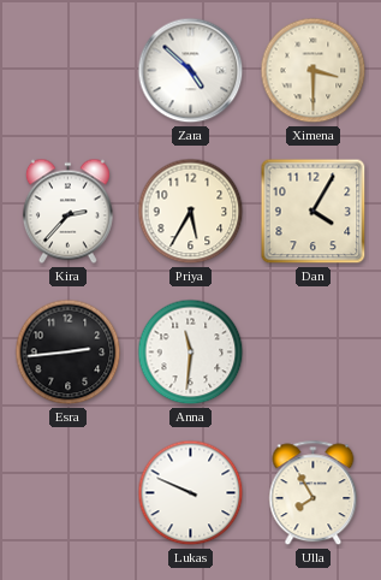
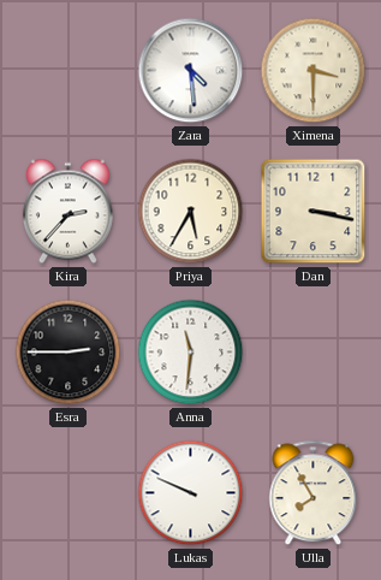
Zara: 4:52 -> 4:29 (191, 71)
Dan: 4:05 -> 3:17 (314, 212)
Esra: 2:44 -> 2:45 (69, 353)
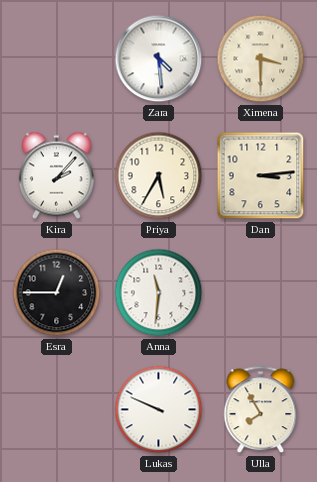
Kira: 2:37 -> 2:07 (56, 176)
Dan: 3:17 -> 3:14 (261, 176)
Esra: 2:45 -> 12:45 (57, 293)
